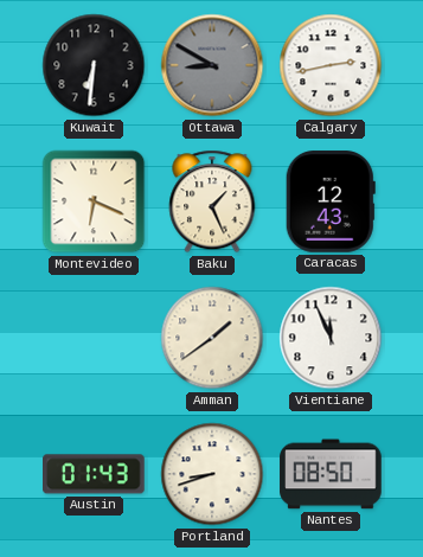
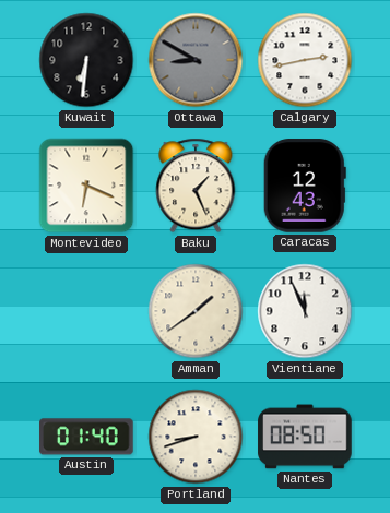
Austin: 01:43 -> 01:40 (87, 437)
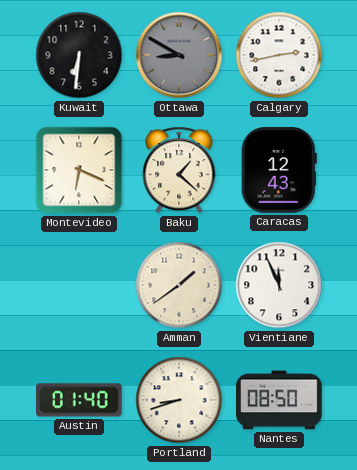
Baku: 1:26 -> 1:22 (179, 170)
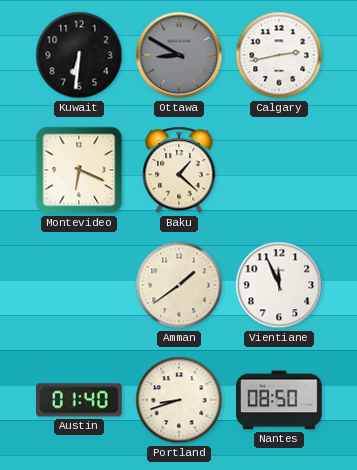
Caracas: 12:43 -> none (279, 170)
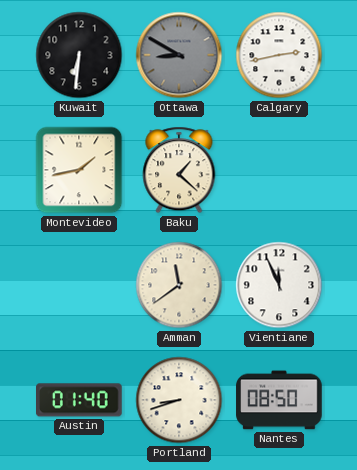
Montevideo: 6:19 -> 1:43 (79, 170)
Amman: 1:39 -> 11:39 (179, 285)
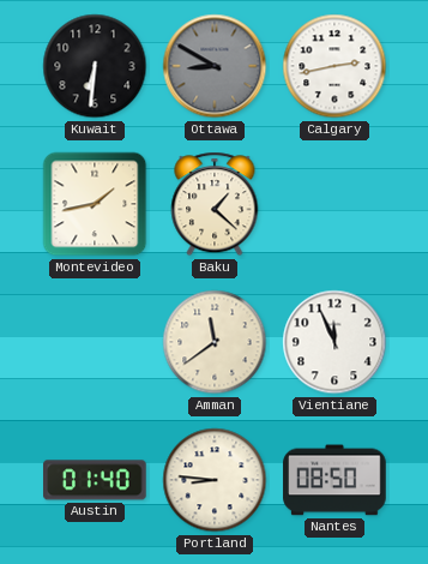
Portland: 8:42 -> 8:46 (215, 480)
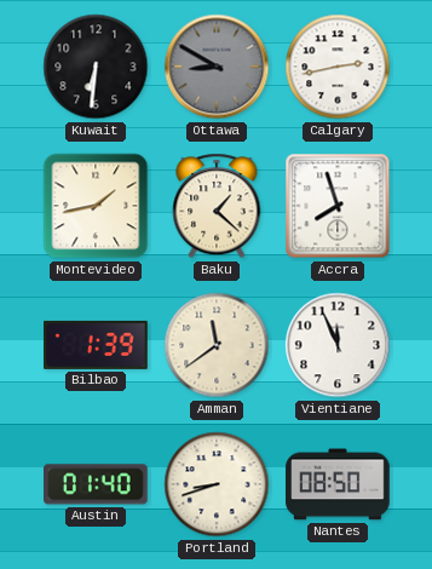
Accra: none -> 7:57 (338, 206)
Bilbao: none -> 1:39 (96, 345)
Portland: 8:46 -> 8:42 (217, 484)
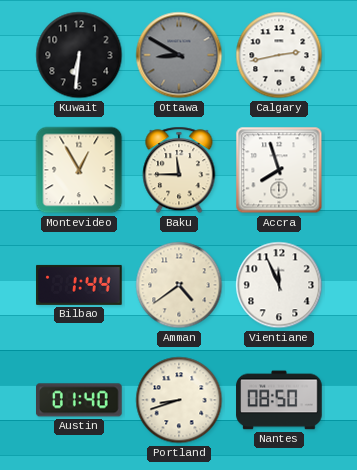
Montevideo: 1:43 -> 12:55 (79, 170)
Baku: 1:22 -> 11:45 (179, 170)
Bilbao: 1:39 -> 1:44 (79, 285)
Amman: 11:39 -> 4:39 (179, 285)
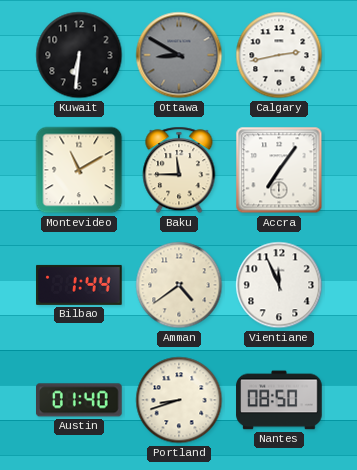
Montevideo: 12:55 -> 11:10 (79, 170)
Accra: 7:57 -> 7:06 (279, 170)
